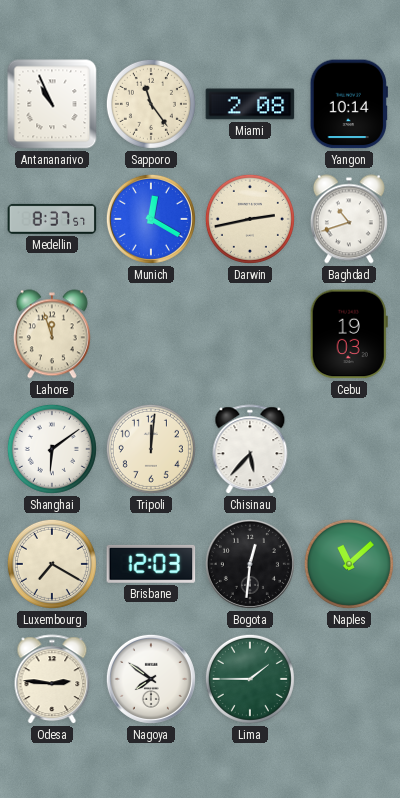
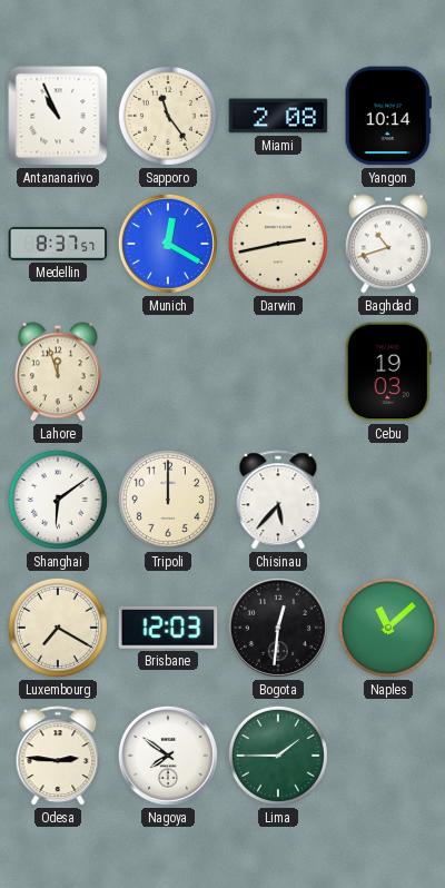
Tripoli: 12:01 -> 12:00 (168, 500)
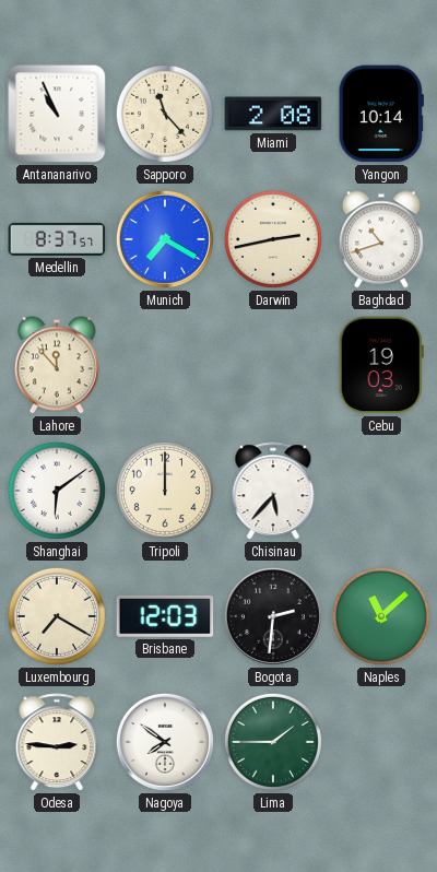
Sapporo: 11:24 -> 11:23 (165, 114)
Munich: 12:20 -> 7:20 (165, 239)
Lahore: 11:57 -> 11:53 (57, 365)
Bogota: 12:31 -> 2:31 (273, 616)
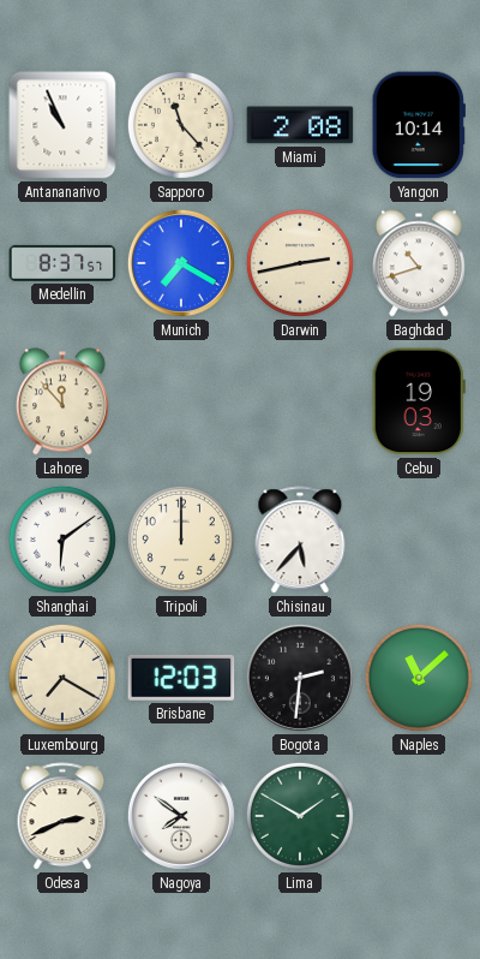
Odesa: 2:46 -> 2:41 (62, 817)
Lima: 1:45 -> 1:50 (300, 816)
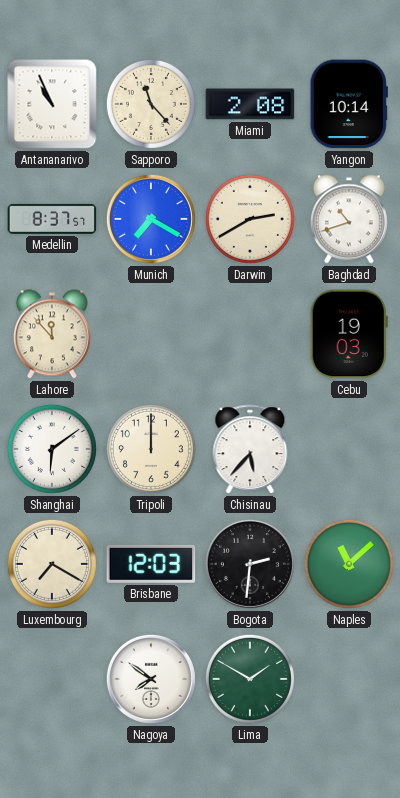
Darwin: 2:43 -> 2:40 (250, 219)
Odesa: 2:41 -> none (62, 817)
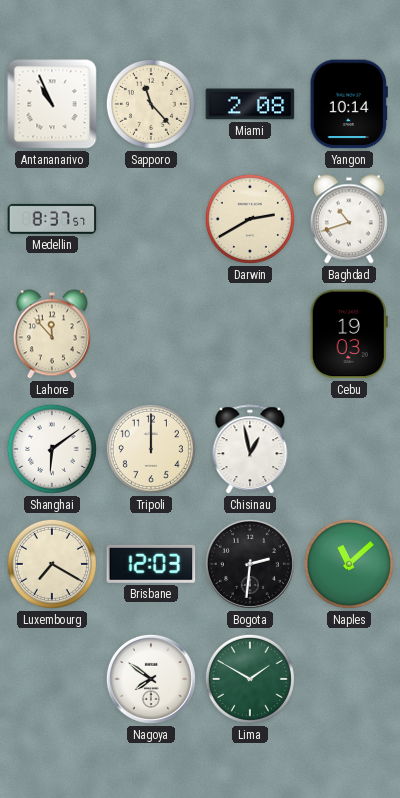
Munich: 7:20 -> none (151, 219)
Chisinau: 5:37 -> 12:58 (250, 450)
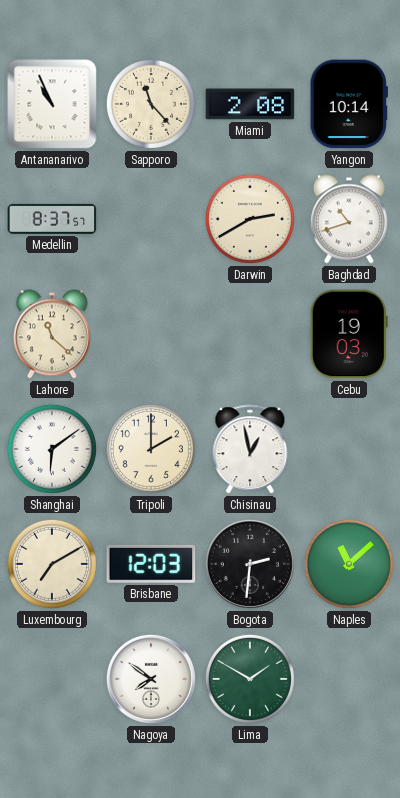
Lahore: 11:53 -> 11:22 (52, 334)
Tripoli: 12:00 -> 2:00 (151, 449)
Luxembourg: 7:20 -> 7:10 (52, 564)
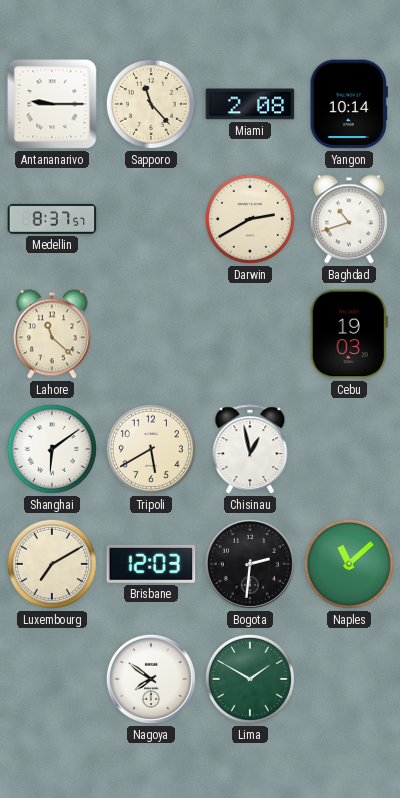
Antananarivo: 10:56 -> 9:15 (52, 104)
Tripoli: 2:00 -> 5:40 (151, 449)
